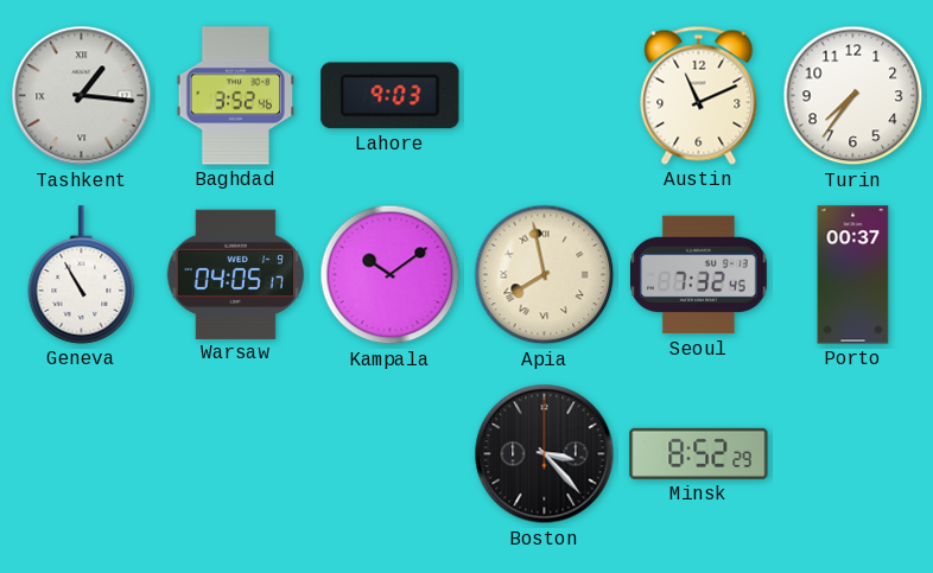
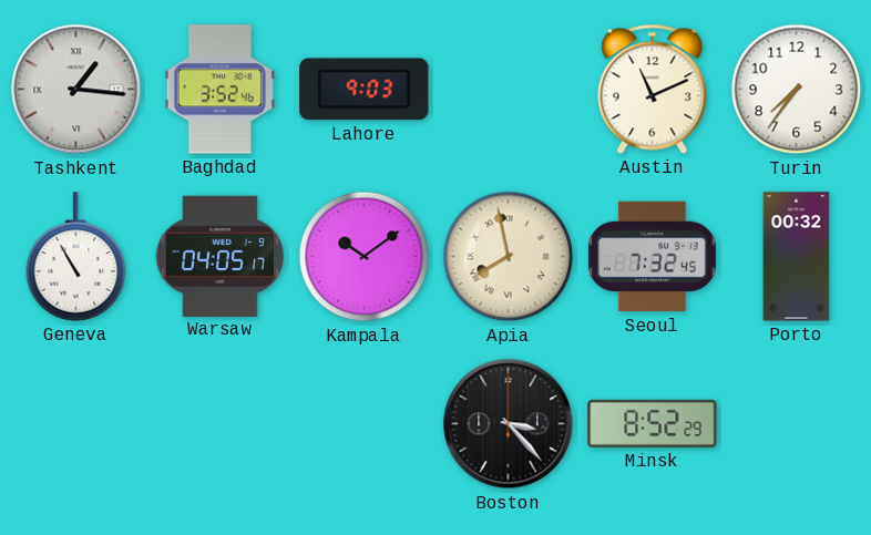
Porto: 00:37 -> 00:32 (797, 257)
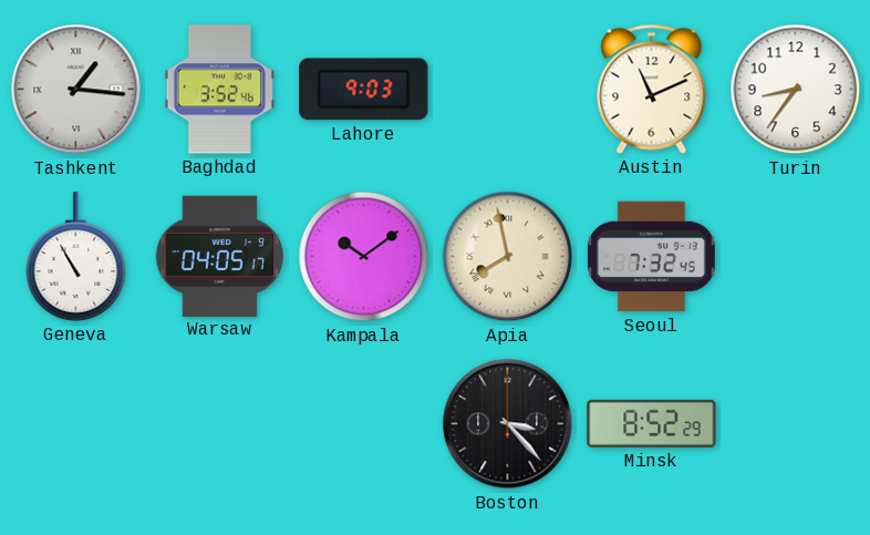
Turin: 7:36 -> 8:36 (796, 90)
Porto: 00:32 -> none (797, 257)
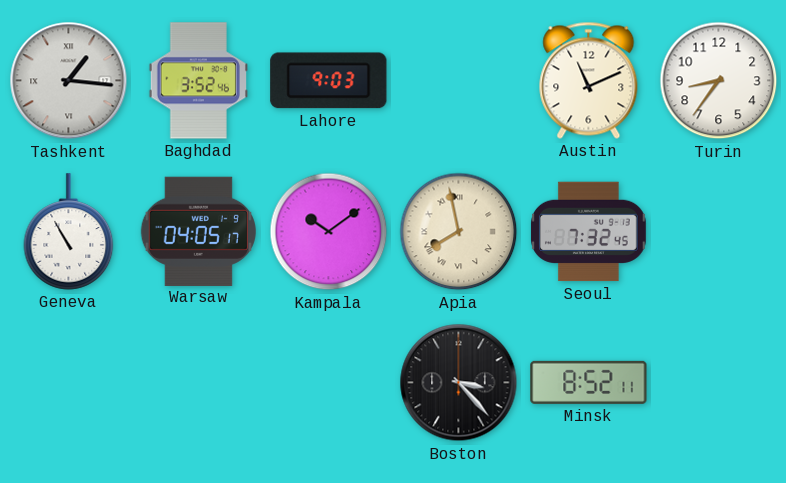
Minsk: 8:52:29 -> 8:52:11 (589, 382)
